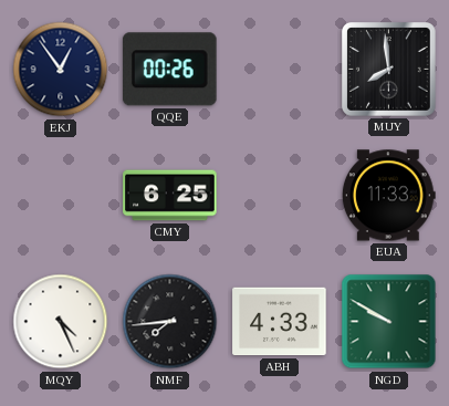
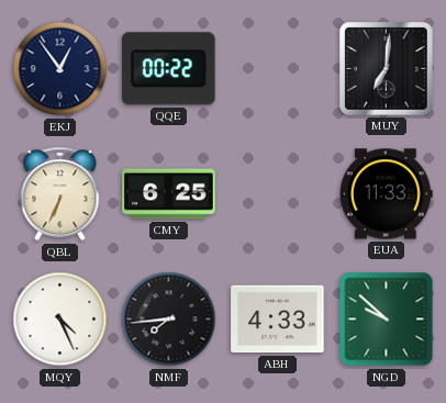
QQE: 00:26 -> 00:22 (168, 69)
MUY: 7:59 -> 7:01 (387, 69)
QBL: none -> 6:34 (60, 194)
NGD: 9:50 -> 9:52 (387, 320)
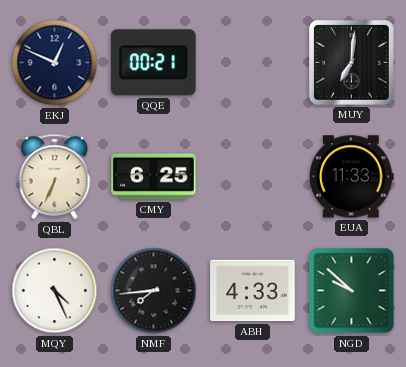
EKJ: 12:54 -> 12:49 (55, 63)
QQE: 00:22 -> 00:21 (153, 63)
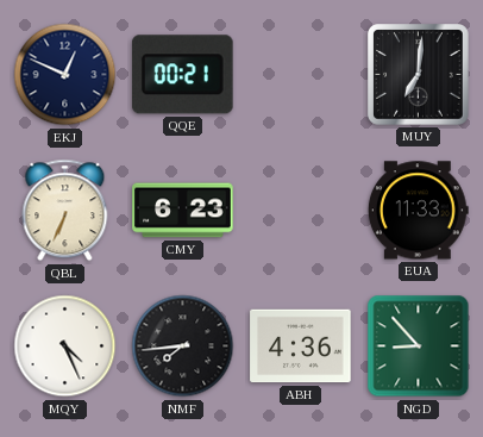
CMY: 6:25 -> 6:23 (183, 211)
ABH: 4:33 -> 4:36 (301, 347)
NGD: 9:52 -> 8:53 (419, 347)
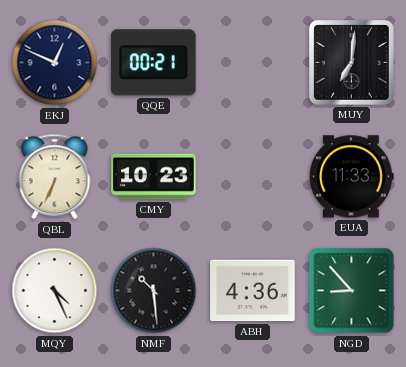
CMY: 6:23 -> 10:23 (154, 177)
NMF: 7:44 -> 10:29 (154, 291)
